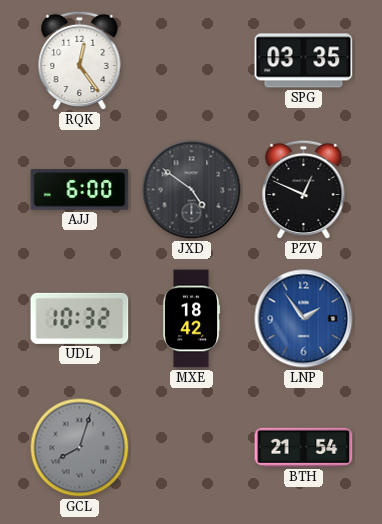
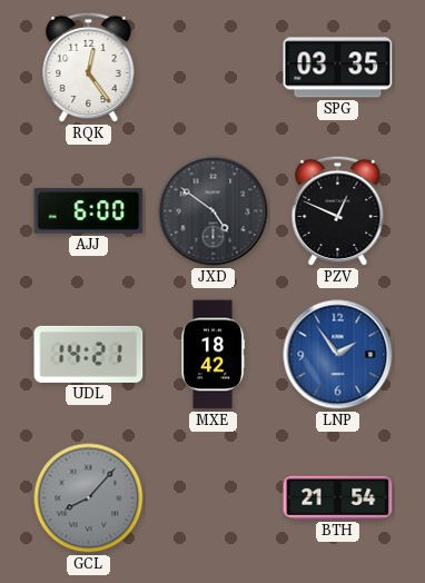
UDL: 10:32 -> 14:21 (89, 354)
GCL: 8:03 -> 8:07 (89, 498)
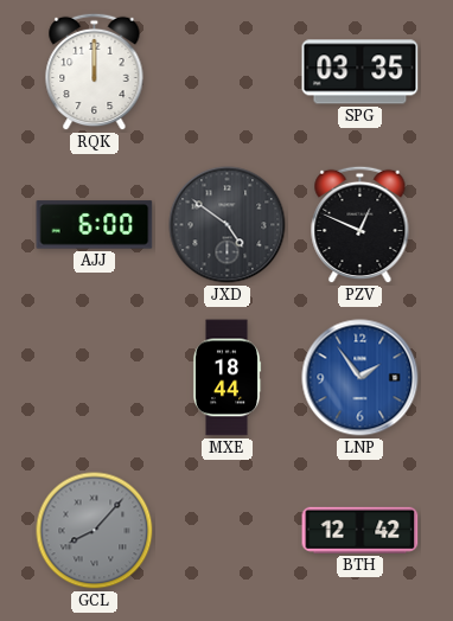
RQK: 12:24 -> 12:00 (95, 72)
UDL: 14:21 -> none (89, 354)
MXE: 18:42 -> 18:44 (226, 378)
BTH: 21:54 -> 12:42 (361, 530)
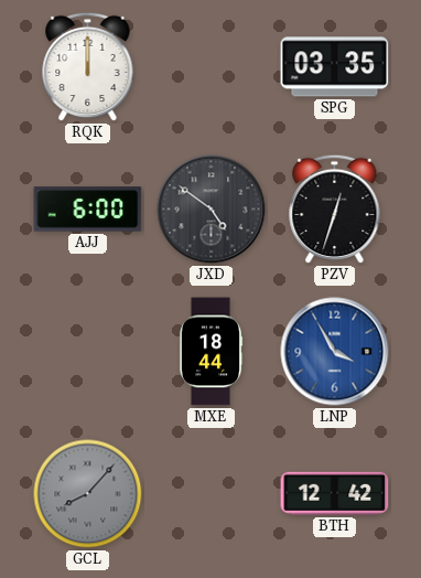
PZV: 12:49 -> 12:33 (335, 210)
LNP: 1:54 -> 3:55 (335, 352)
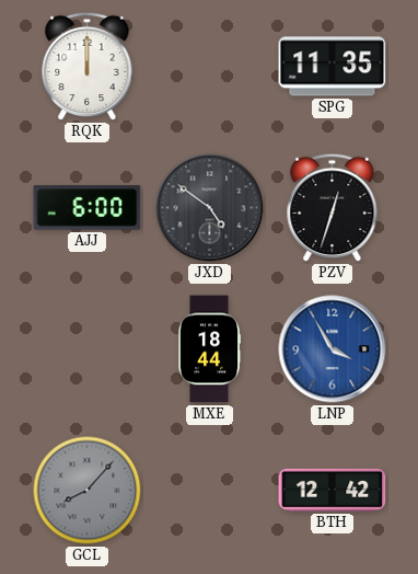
SPG: 03:35 -> 11:35 (333, 67)
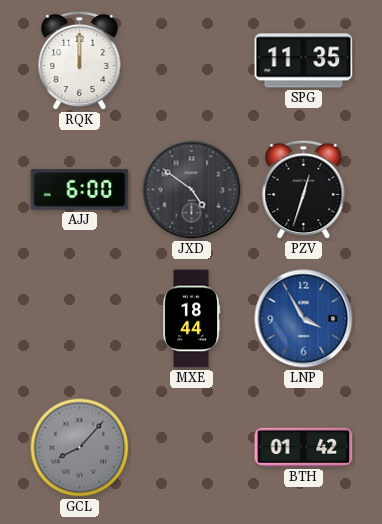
BTH: 12:42 -> 01:42 (304, 447)
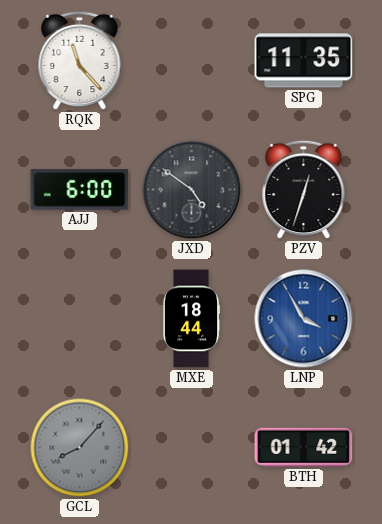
RQK: 12:00 -> 11:23 (80, 61)
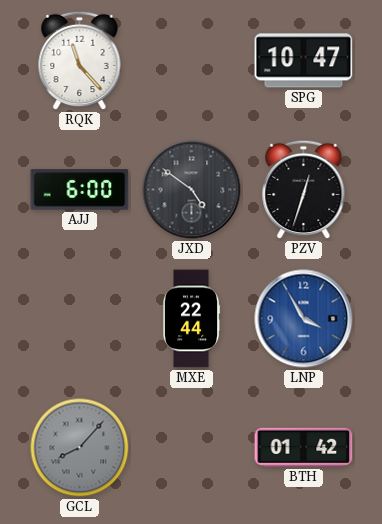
SPG: 11:35 -> 10:47 (304, 61)
MXE: 18:44 -> 22:44 (191, 319)
